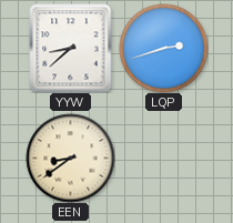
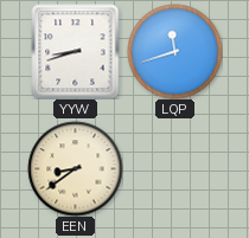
YYW: 8:38 -> 8:42 (76, 51)
LQP: 2:42 -> 11:42 (174, 51)
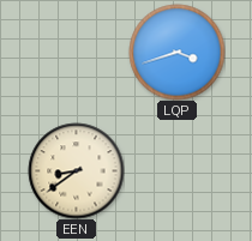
YYW: 8:42 -> none (76, 51)
LQP: 11:42 -> 3:42 (176, 52)
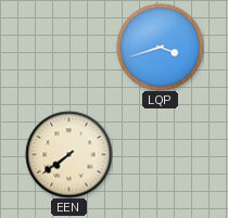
EEN: 8:39 -> 7:39 (68, 154)
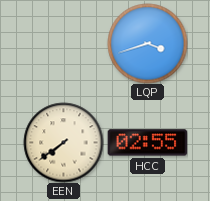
HCC: none -> 02:55 (147, 143)
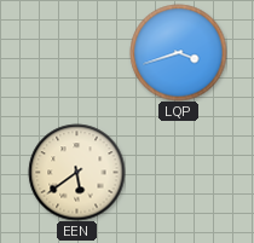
EEN: 7:39 -> 5:39 (76, 172)
HCC: 02:55 -> none (147, 143)
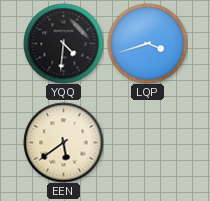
YQQ: none -> 4:31 (63, 43)
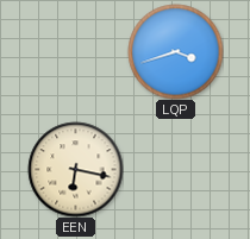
YQQ: 4:31 -> none (63, 43)
EEN: 5:39 -> 6:17 (75, 169)
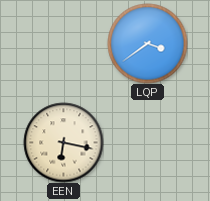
LQP: 3:42 -> 3:39 (147, 43)
